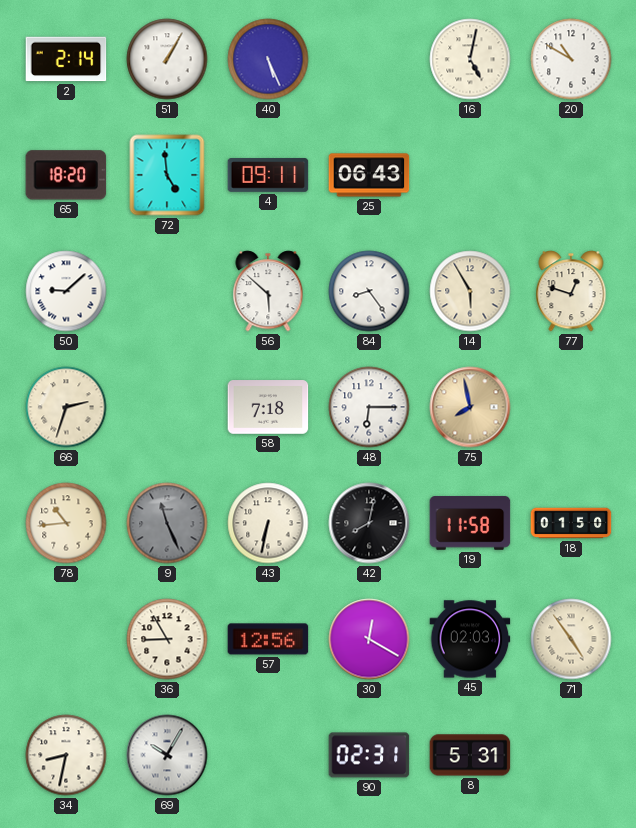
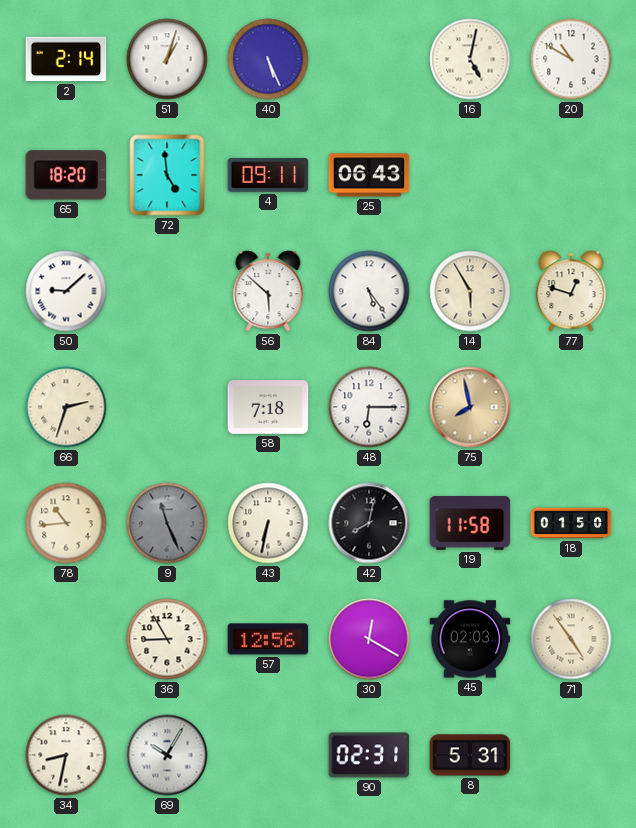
51: 1:05 -> 1:03 (167, 59)
84: 8:24 -> 5:24 (369, 291)
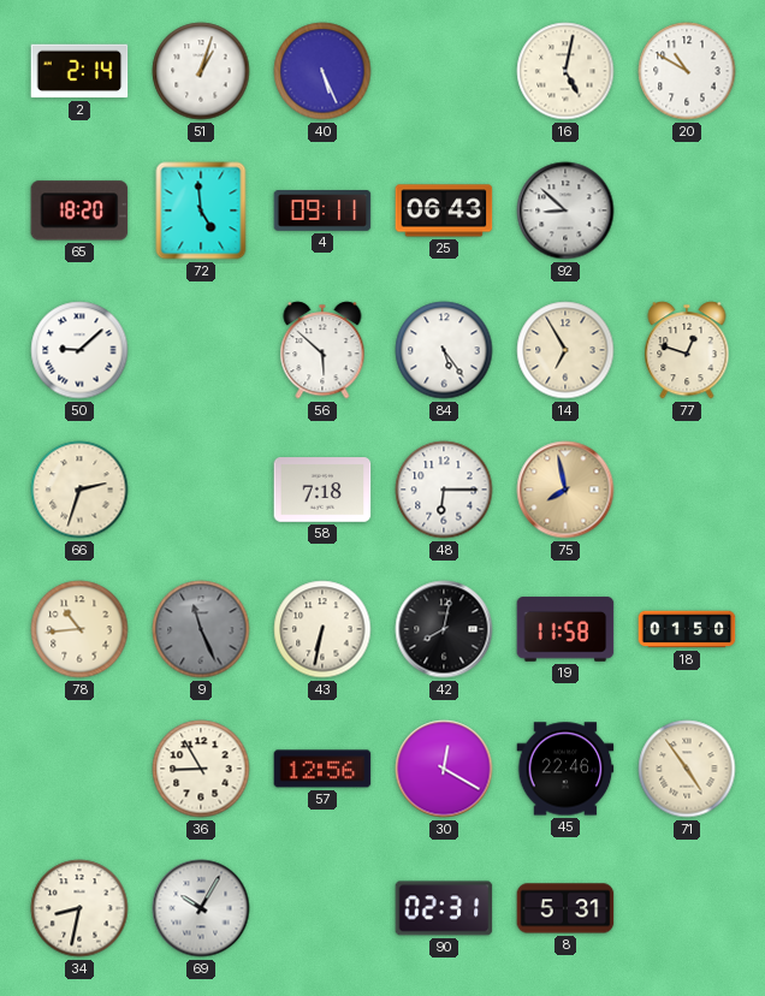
92: none -> 8:52 (565, 211)
14: 5:55 -> 6:55 (565, 350)
45: 02:03 -> 22:46 (565, 769)
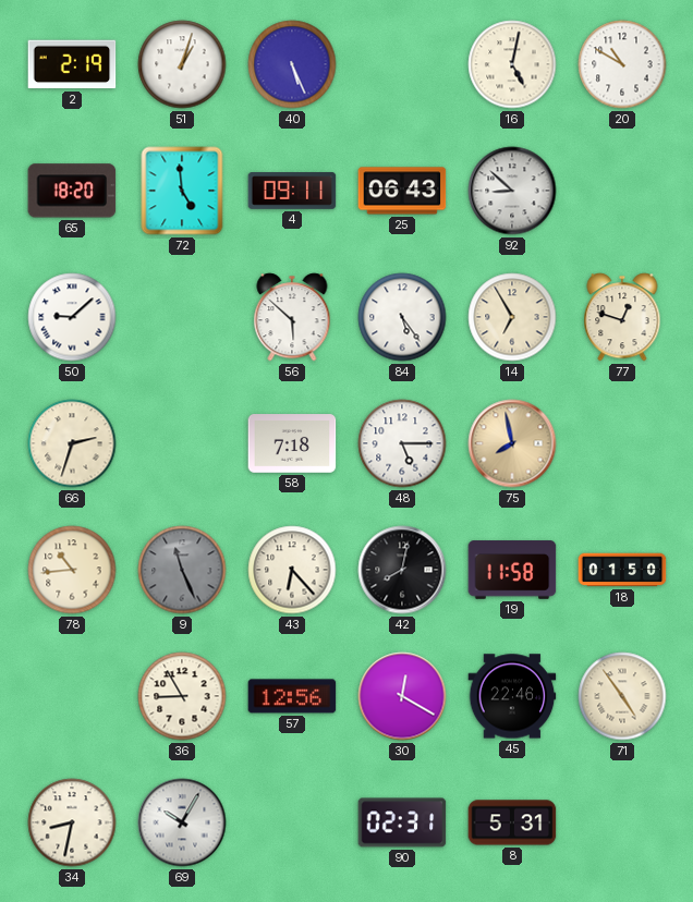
2: 2:14 -> 2:19 (72, 64)
48: 6:15 -> 5:15 (402, 443)
43: 6:32 -> 6:23 (292, 570)
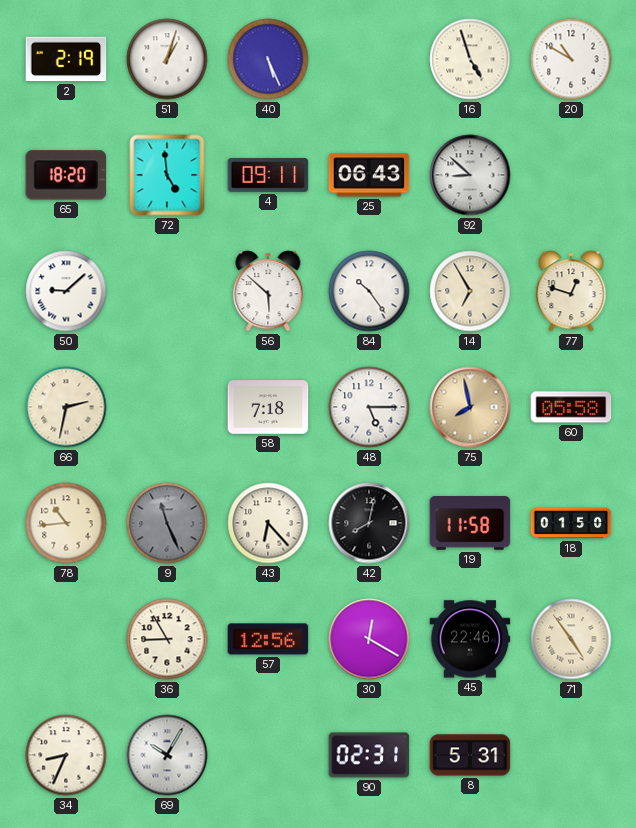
16: 5:02 -> 4:57 (470, 59)
84: 5:24 -> 10:24 (369, 291)
66: 2:33 -> 2:32 (66, 407)
60: none -> 05:58 (571, 407)
34: 8:32 -> 8:34 (66, 755)
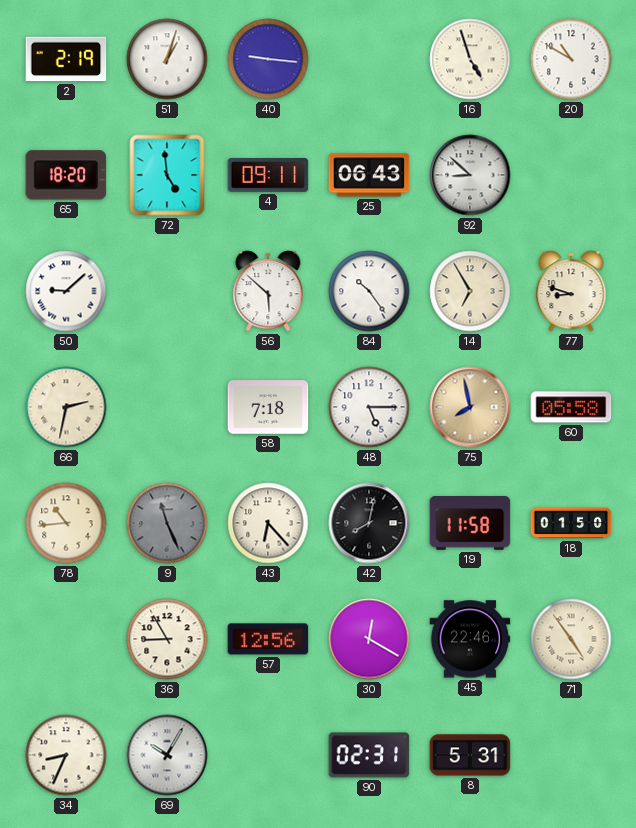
40: 5:26 -> 9:16 (268, 59)
77: 12:48 -> 8:48 (571, 291)
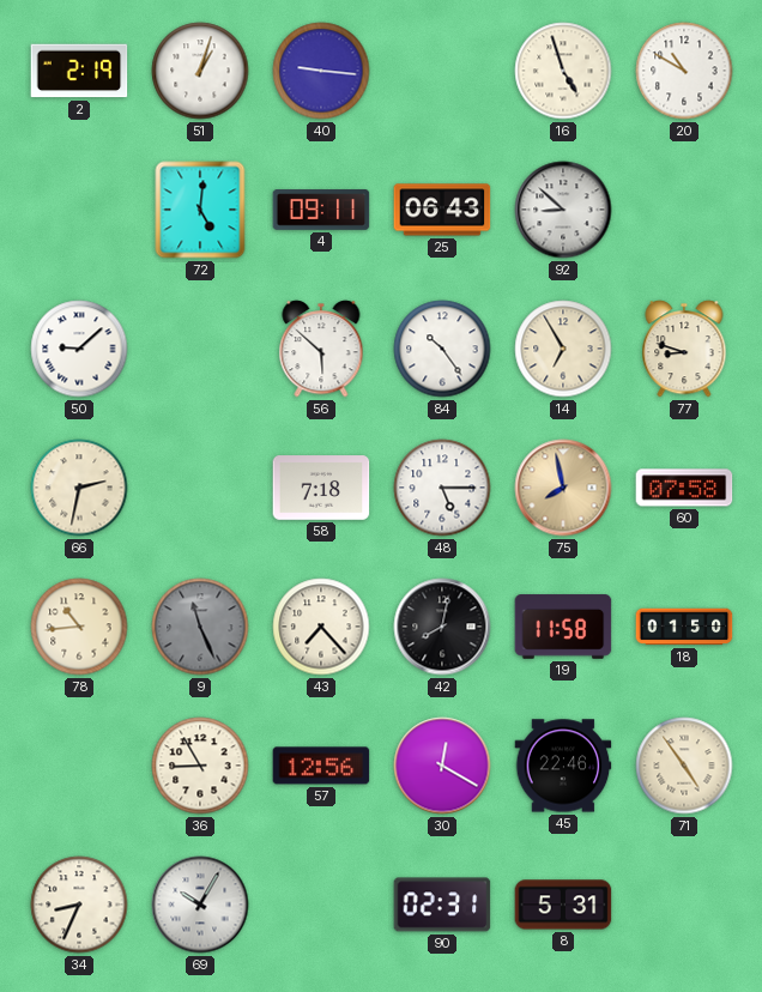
65: 18:20 -> none (66, 175)
72: 4:59 -> 5:01 (200, 210)
60: 05:58 -> 07:58 (684, 488)
43: 6:23 -> 7:23 (321, 627)
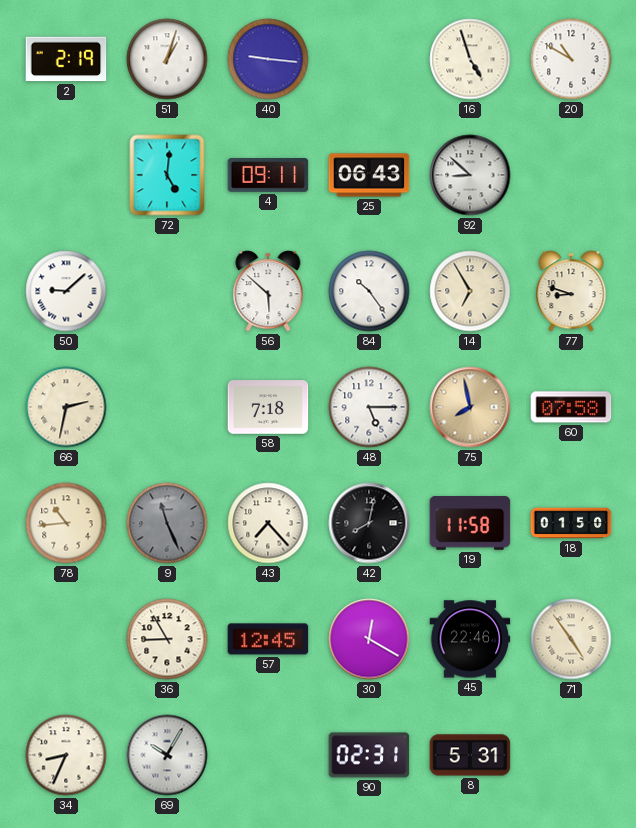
57: 12:56 -> 12:45 (268, 639)
